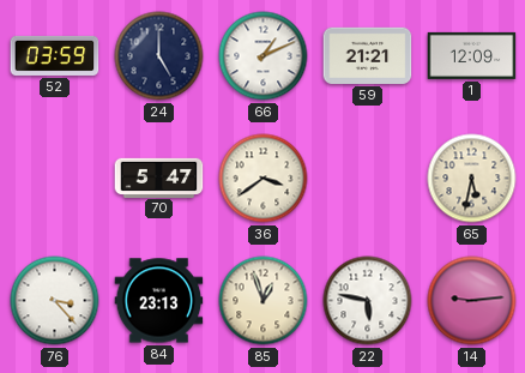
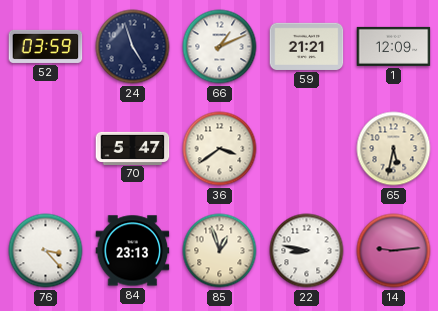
24: 5:00 -> 4:57 (133, 47)
22: 5:47 -> 8:47 (307, 251)
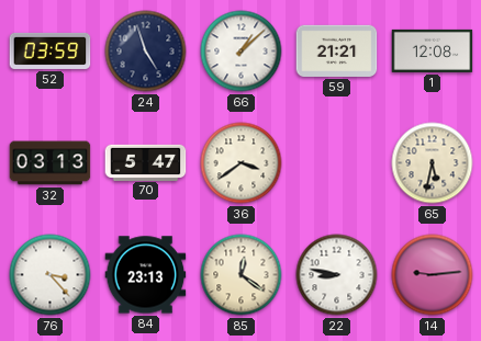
66: 1:11 -> 1:08 (242, 52)
1: 12:09 -> 12:08 (433, 50)
32: none -> 03:13 (51, 163)
85: 12:57 -> 12:21 (242, 275)
